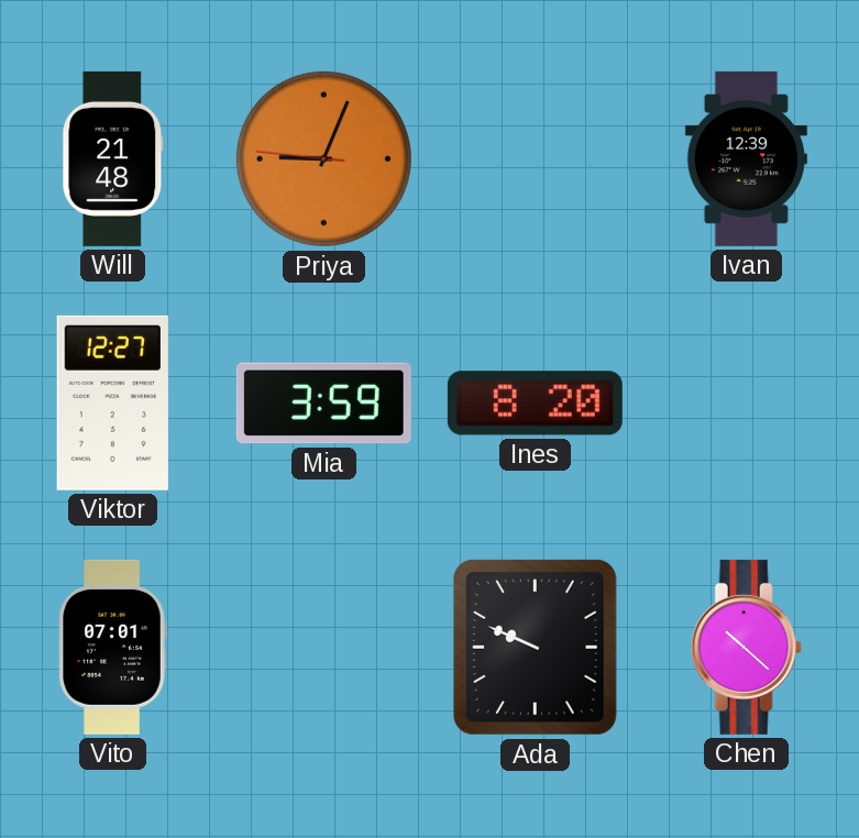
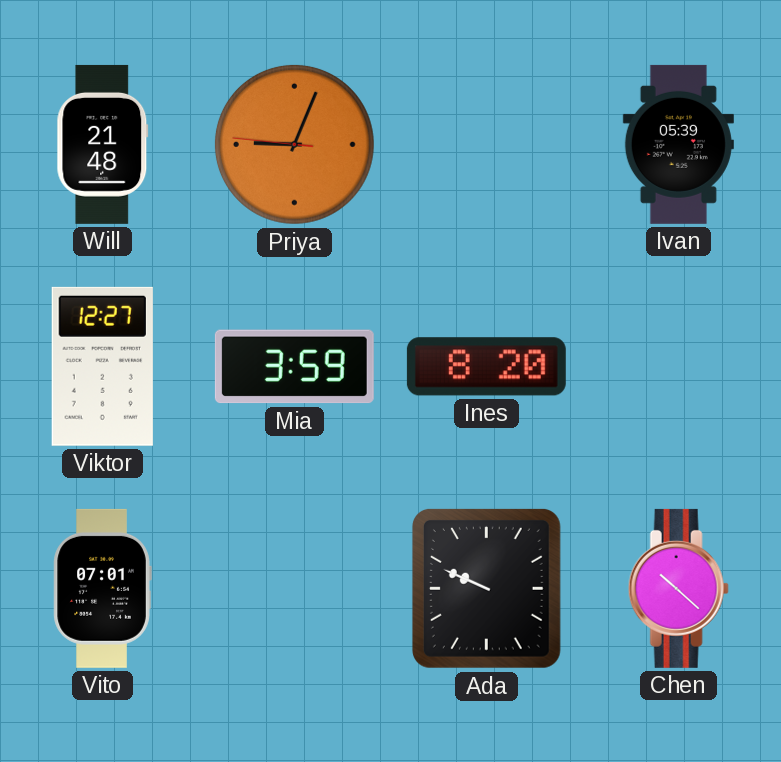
Ivan: 12:39 -> 05:39 (678, 144)
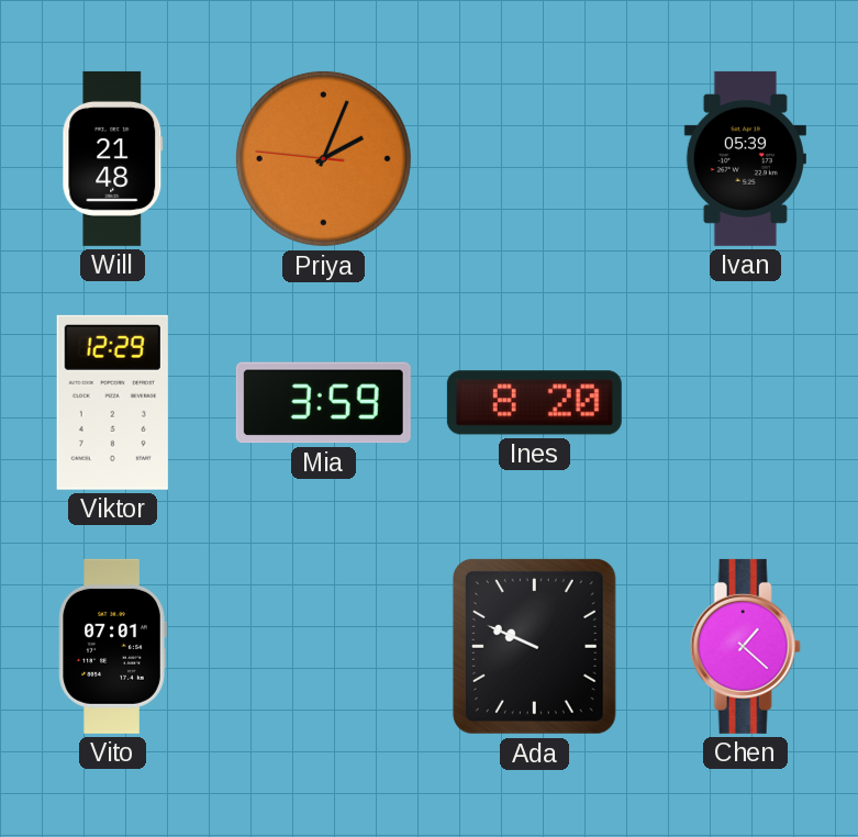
Priya: 9:03 -> 2:03 (323, 158)
Viktor: 12:27 -> 12:29 (112, 402)
Chen: 10:22 -> 1:22 (745, 646)
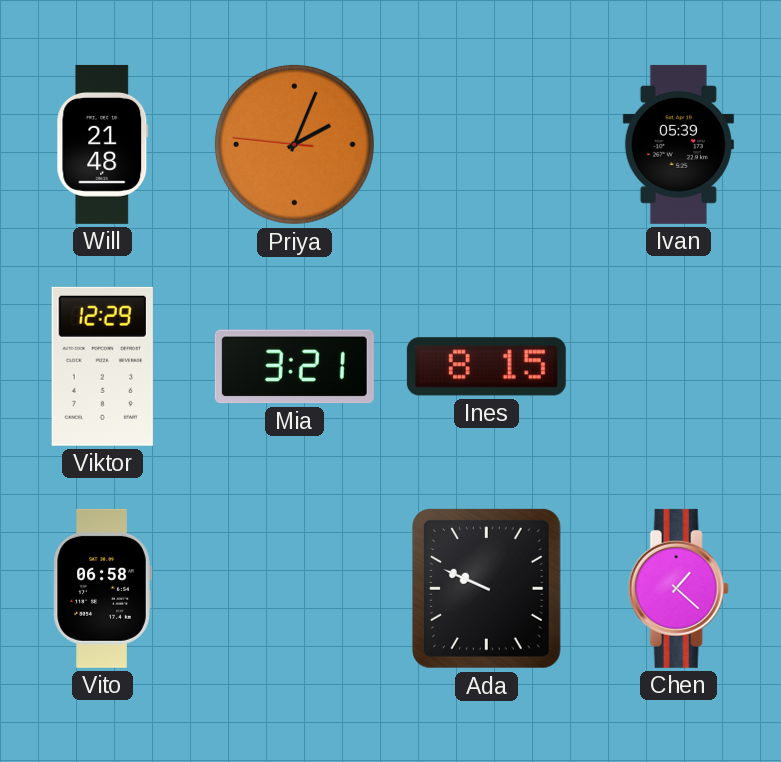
Mia: 3:59 -> 3:21 (294, 367)
Ines: 8:20 -> 8:15 (486, 367)
Vito: 07:01 -> 06:58 (102, 588)
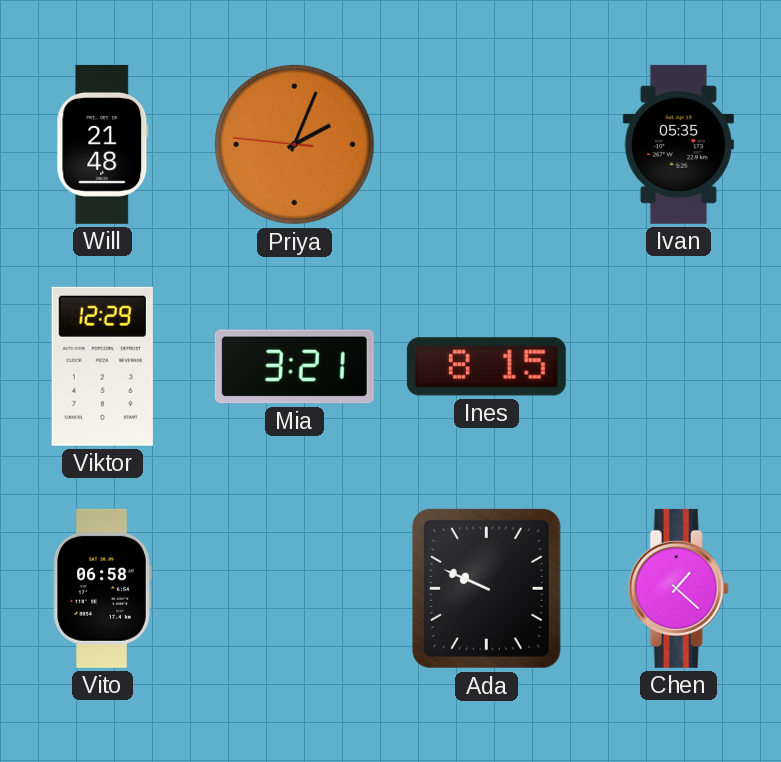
Ivan: 05:39 -> 05:35 (678, 144)
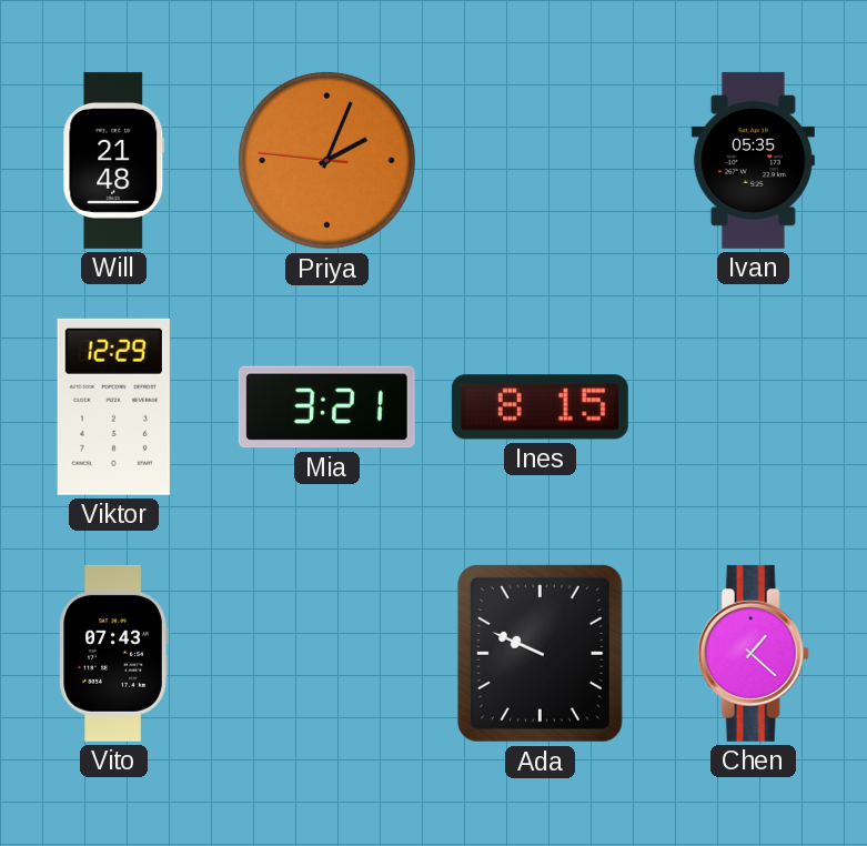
Vito: 06:58 -> 07:43 (113, 653)
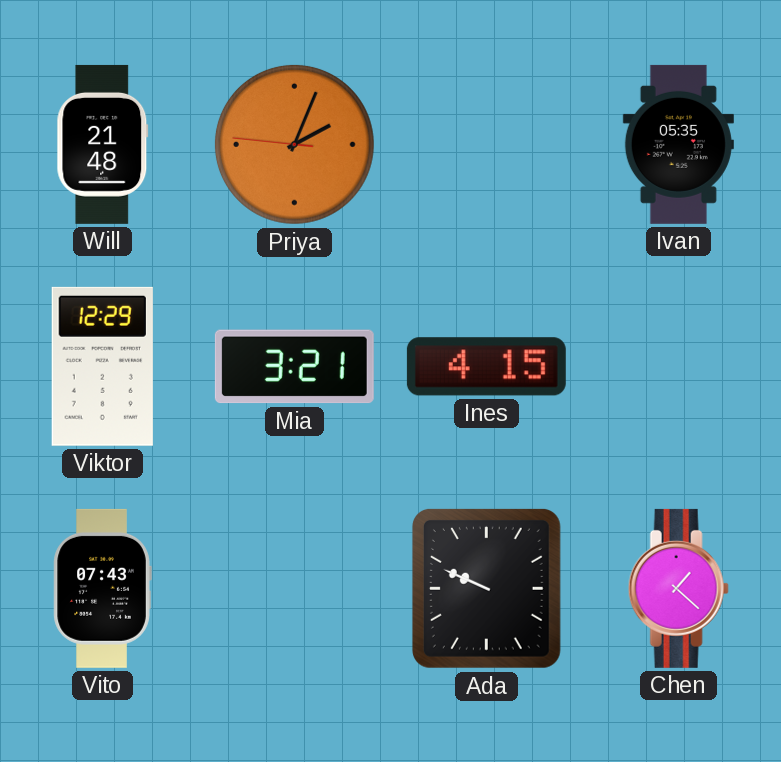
Ines: 8:15 -> 4:15 (486, 367)
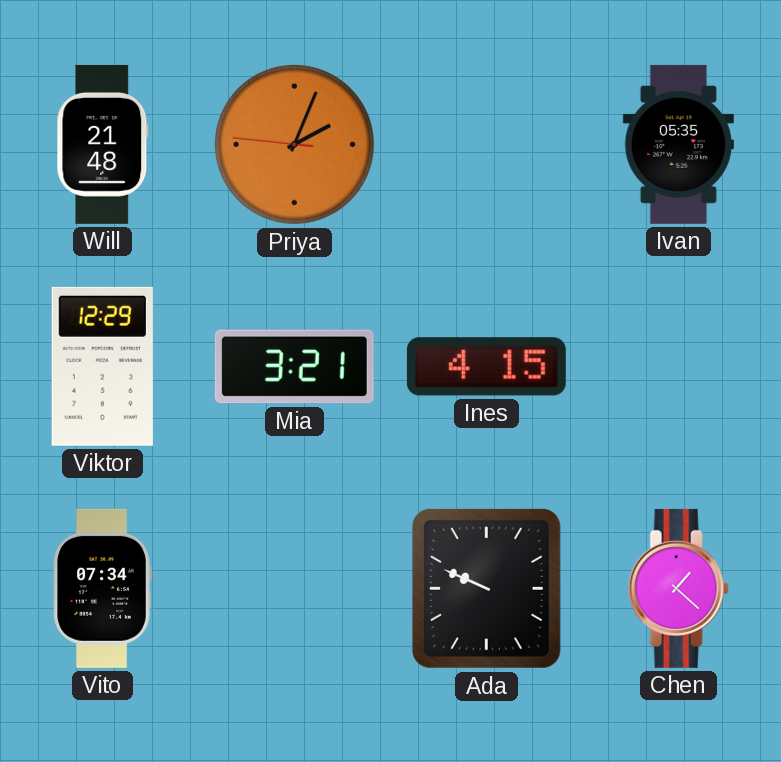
Vito: 07:43 -> 07:34 (102, 588)
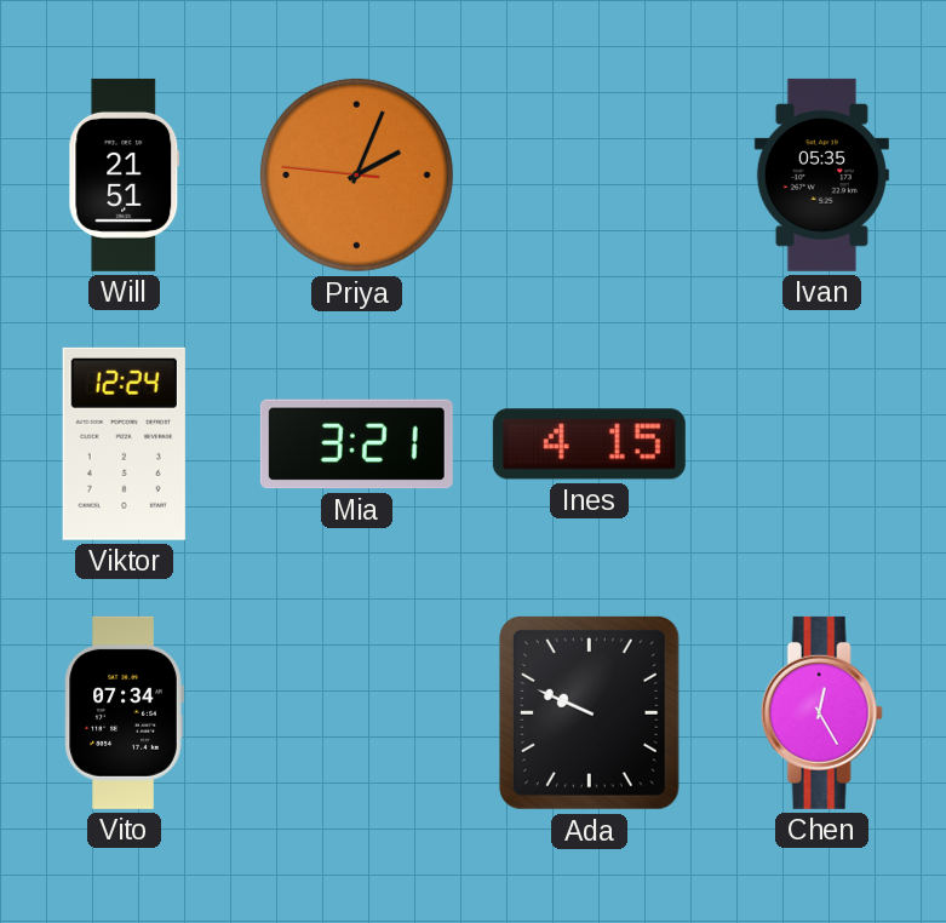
Will: 21:48 -> 21:51 (125, 174)
Viktor: 12:29 -> 12:24 (124, 443)
Chen: 1:22 -> 12:25 (821, 712)
